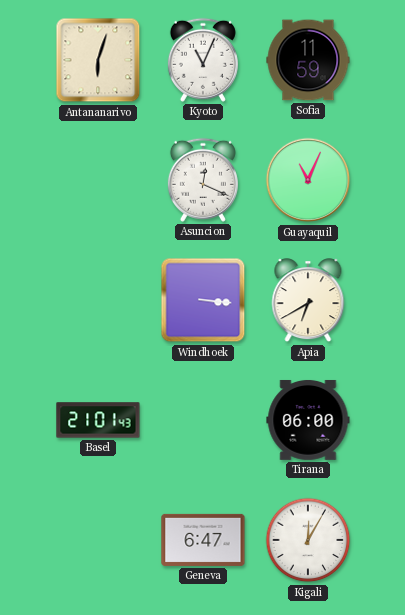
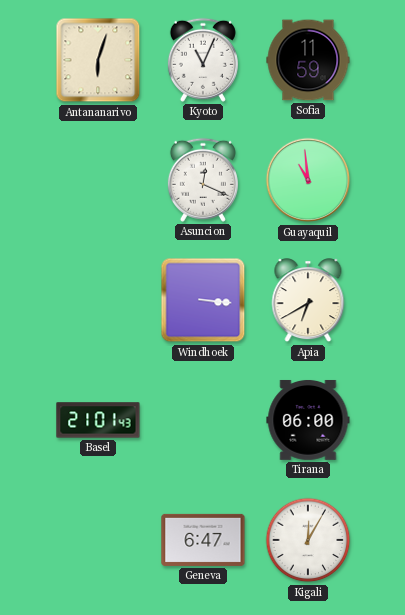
Guayaquil: 11:04 -> 10:59 (308, 180)
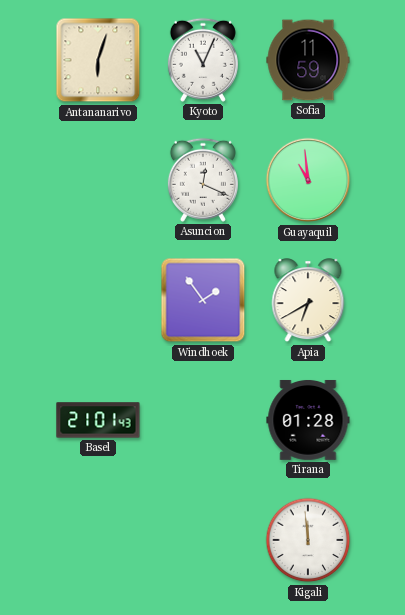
Windhoek: 3:16 -> 1:54 (203, 300)
Tirana: 06:00 -> 01:28 (308, 420)
Geneva: 6:47 -> none (203, 540)
Kigali: 12:05 -> 11:59 (308, 540)
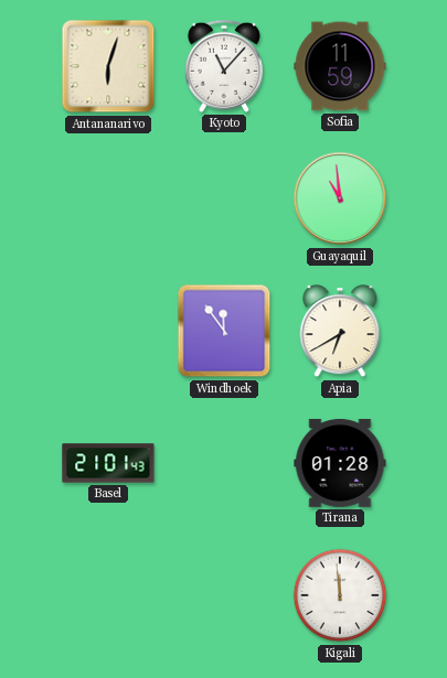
Kyoto: 11:04 -> 11:07 (224, 66)
Asuncion: 12:19 -> none (203, 180)
Windhoek: 1:54 -> 11:54 (224, 331)
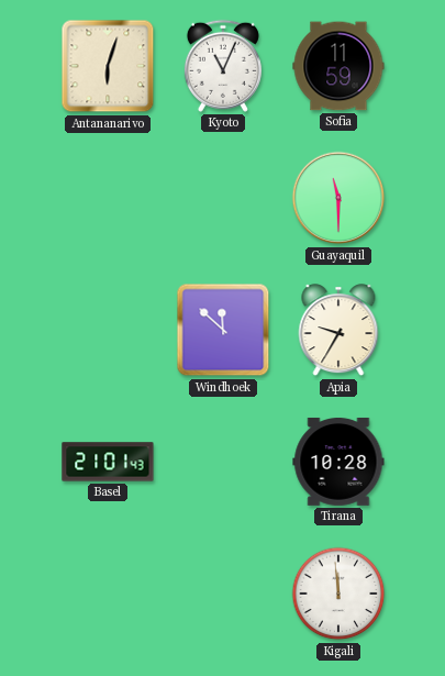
Kyoto: 11:07 -> 11:04 (223, 66)
Guayaquil: 10:59 -> 11:30 (338, 198)
Windhoek: 11:54 -> 11:52 (223, 330)
Apia: 6:40 -> 9:35 (338, 331)
Tirana: 01:28 -> 10:28 (338, 462)
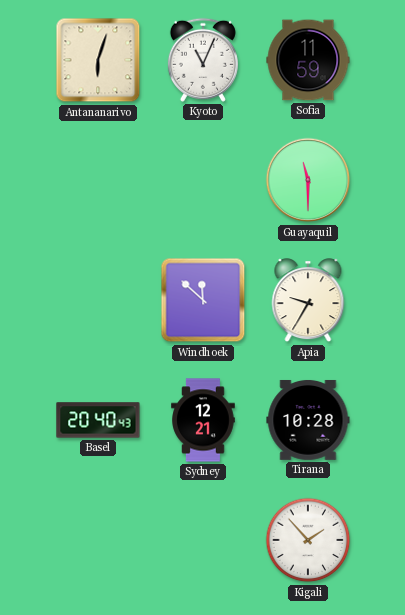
Basel: 21:01 -> 20:40 (98, 420)
Sydney: none -> 12:21 (203, 420)
Kigali: 11:59 -> 1:53 (308, 540)
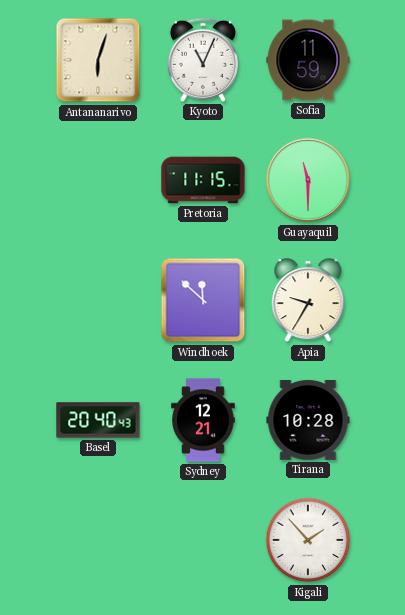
Pretoria: none -> 11:15 (203, 180)
